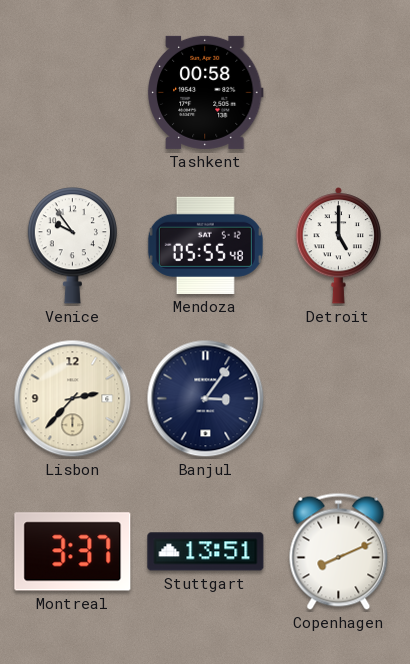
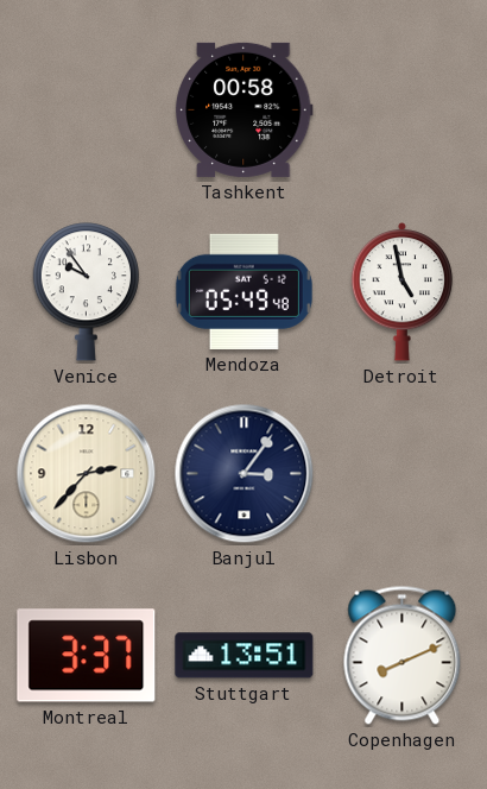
Mendoza: 05:55 -> 05:49 (243, 291)
Detroit: 5:00 -> 4:58 (403, 292)
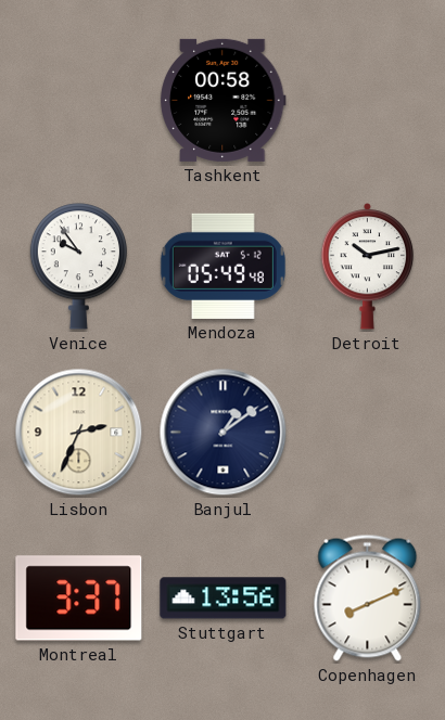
Detroit: 4:58 -> 10:13 (368, 267)
Lisbon: 2:37 -> 2:34 (79, 433)
Banjul: 3:06 -> 1:09 (224, 433)
Stuttgart: 13:51 -> 13:56 (224, 599)
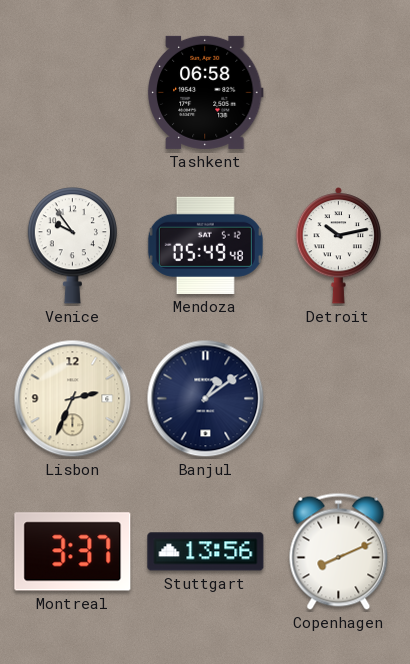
Tashkent: 00:58 -> 06:58 (205, 92)
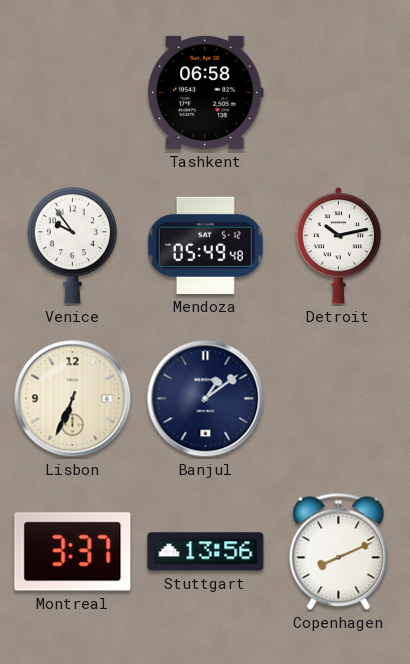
Lisbon: 2:34 -> 6:34 (73, 399)
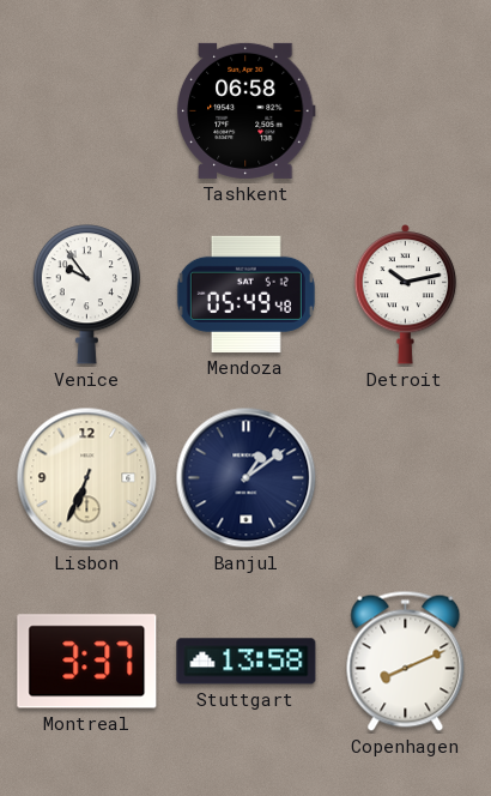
Stuttgart: 13:56 -> 13:58 (247, 662)
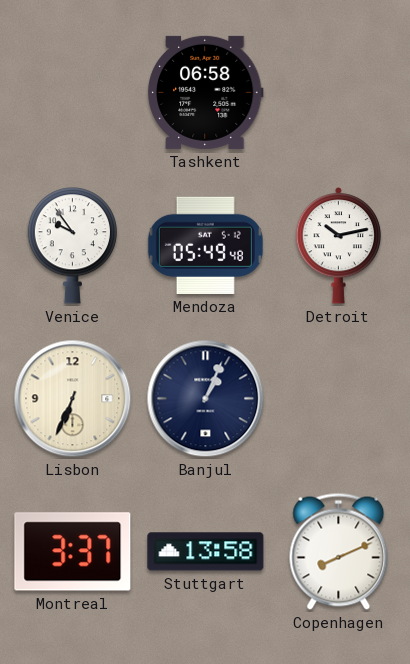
Banjul: 1:09 -> 1:04 (206, 399)
